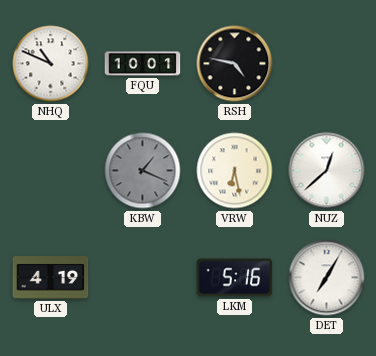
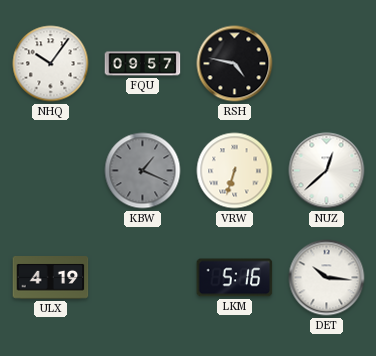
NHQ: 10:49 -> 10:06 (51, 64)
FQU: 10:01 -> 09:57 (143, 64)
VRW: 6:28 -> 6:33 (235, 171)
DET: 7:05 -> 10:16 (327, 278)
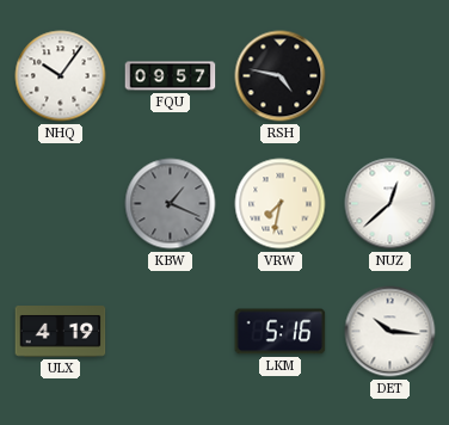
VRW: 6:33 -> 7:32 (281, 204)
